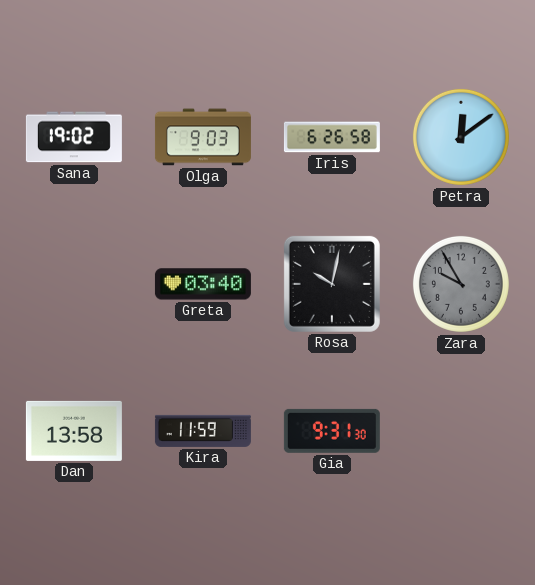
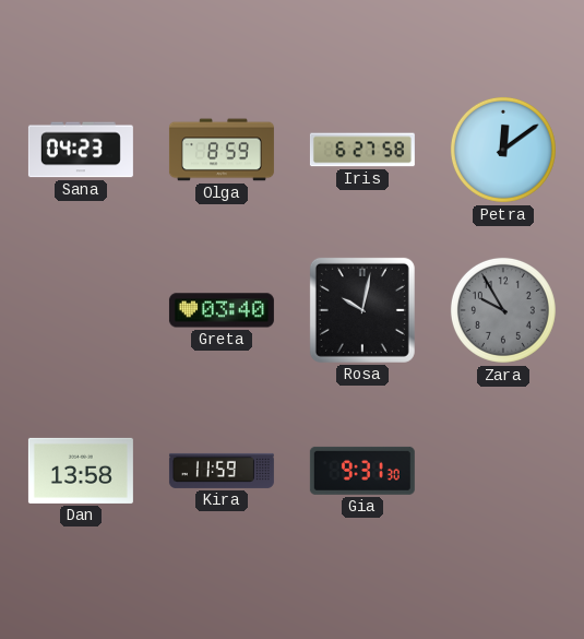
Sana: 19:02 -> 04:23 (81, 150)
Olga: 9:03 -> 8:59 (222, 150)
Iris: 6:26 -> 6:27 (362, 150)
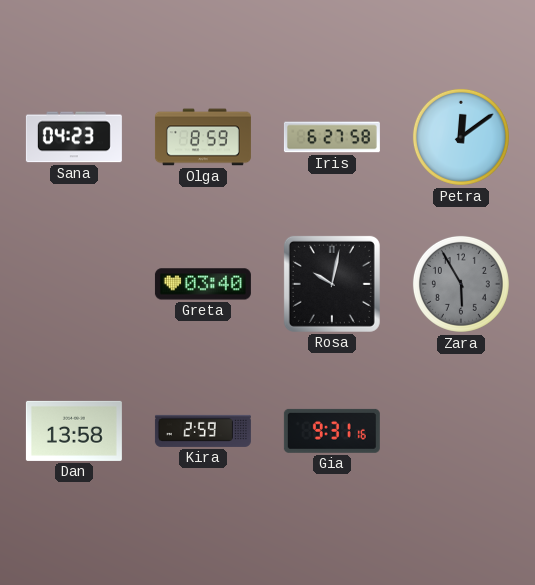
Zara: 9:55 -> 5:55 (461, 284)
Kira: 11:59 -> 2:59 (203, 431)
Gia: 9:31:30 -> 9:31:16 (332, 431)
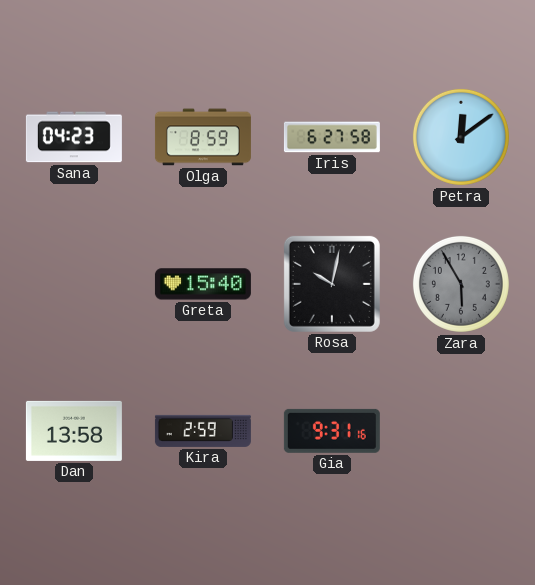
Greta: 03:40 -> 15:40 (203, 284)
